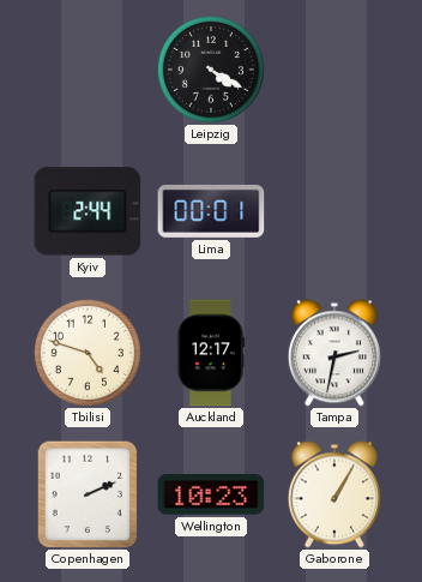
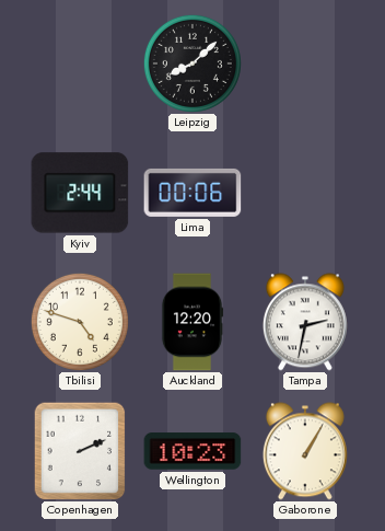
Leipzig: 4:20 -> 8:08 (192, 64)
Lima: 00:01 -> 00:06 (192, 193)
Auckland: 12:17 -> 12:20 (192, 322)
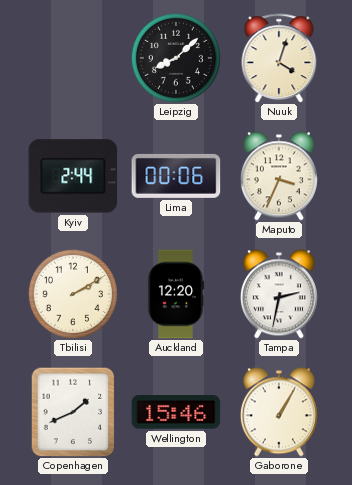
Nuuk: none -> 4:03 (279, 58)
Maputo: none -> 3:34 (279, 176)
Tbilisi: 4:48 -> 2:10 (73, 294)
Copenhagen: 2:11 -> 1:41 (73, 412)
Wellington: 10:23 -> 15:46 (176, 412)
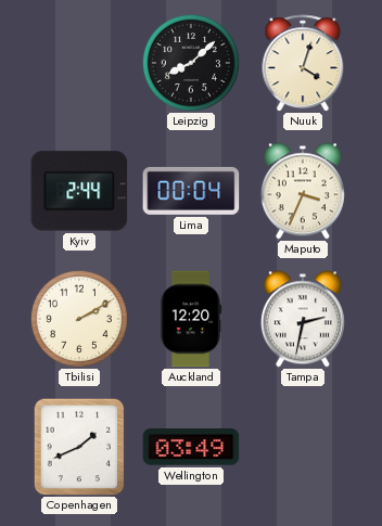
Lima: 00:06 -> 00:04 (191, 191)
Wellington: 15:46 -> 03:49 (191, 447)
Gaborone: 1:05 -> none (279, 412)
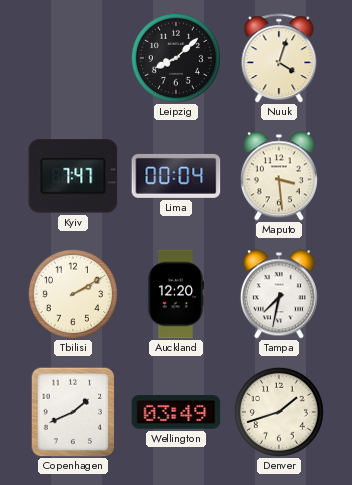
Kyiv: 2:44 -> 7:47 (73, 176)
Maputo: 3:34 -> 3:29 (279, 176)
Tampa: 2:32 -> 7:32 (279, 294)
Denver: none -> 1:42 (279, 412)
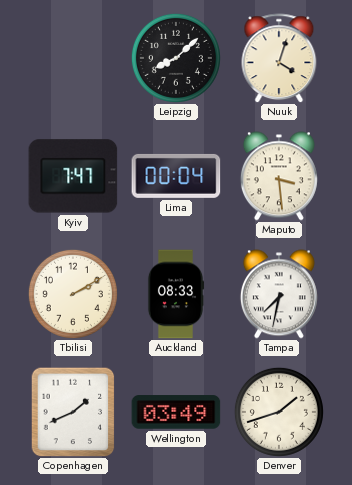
Auckland: 12:20 -> 08:33 (176, 294)
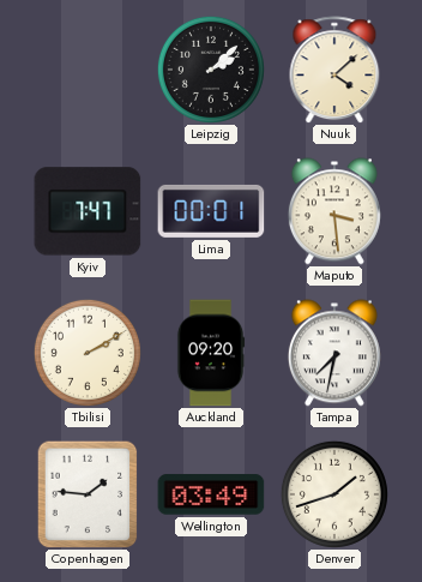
Leipzig: 8:08 -> 2:08 (211, 70)
Nuuk: 4:03 -> 4:08 (334, 70)
Lima: 00:04 -> 00:01 (211, 211)
Auckland: 08:33 -> 09:20 (211, 353)
Copenhagen: 1:41 -> 1:46 (88, 494)
